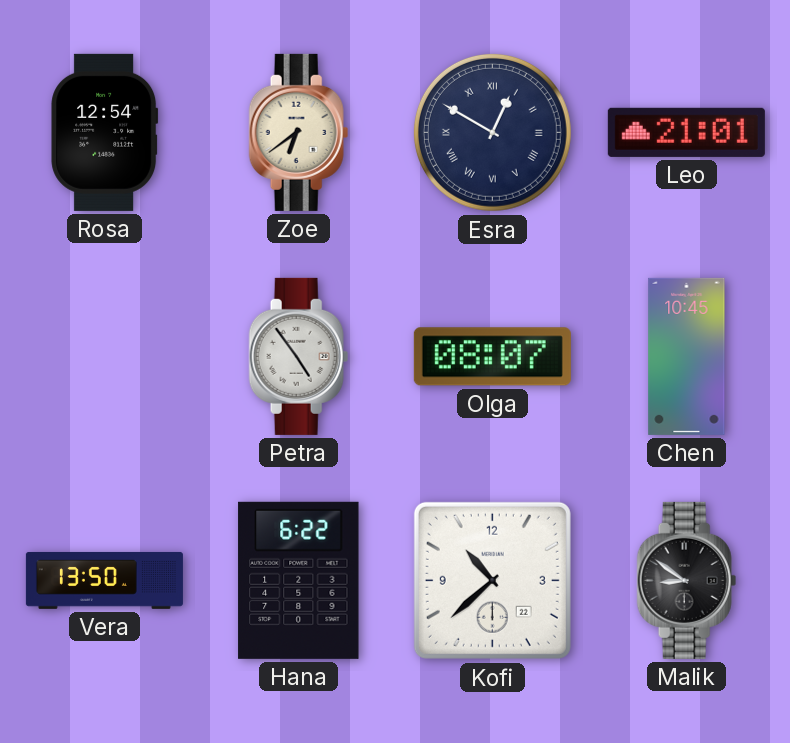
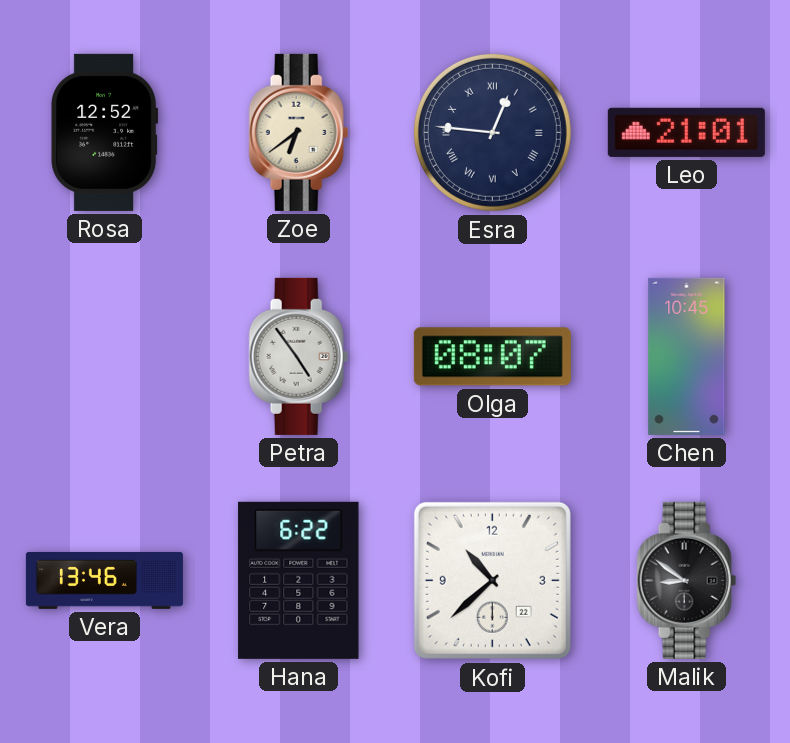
Rosa: 12:54 -> 12:52 (105, 132)
Esra: 12:50 -> 12:46 (492, 132)
Vera: 13:50 -> 13:46 (104, 580)
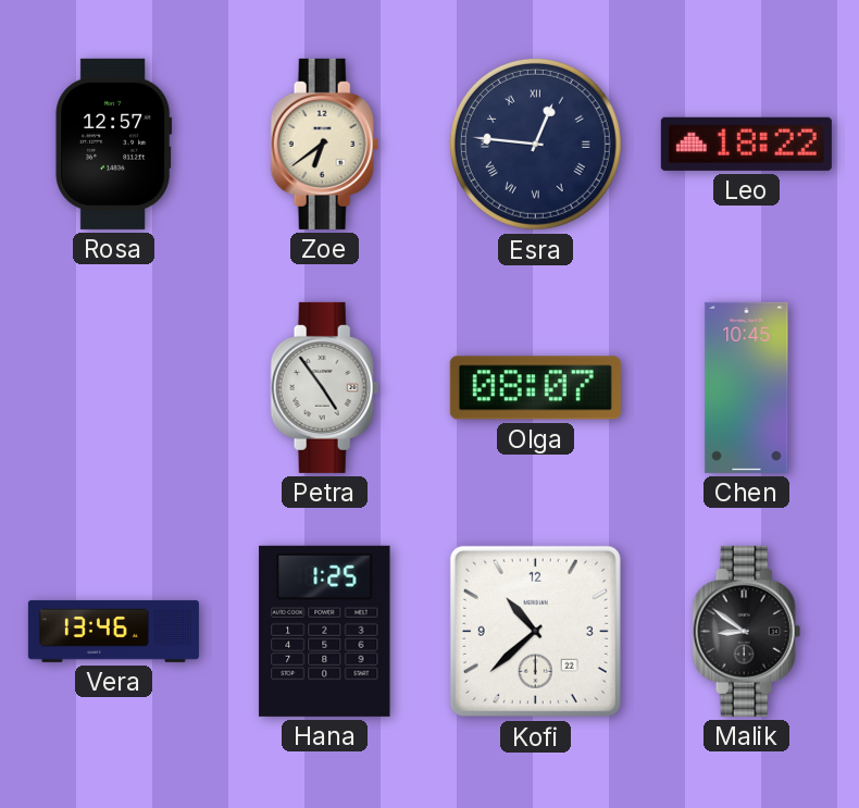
Rosa: 12:52 -> 12:57 (114, 144)
Leo: 21:01 -> 18:22 (746, 144)
Hana: 6:22 -> 1:25 (325, 631)
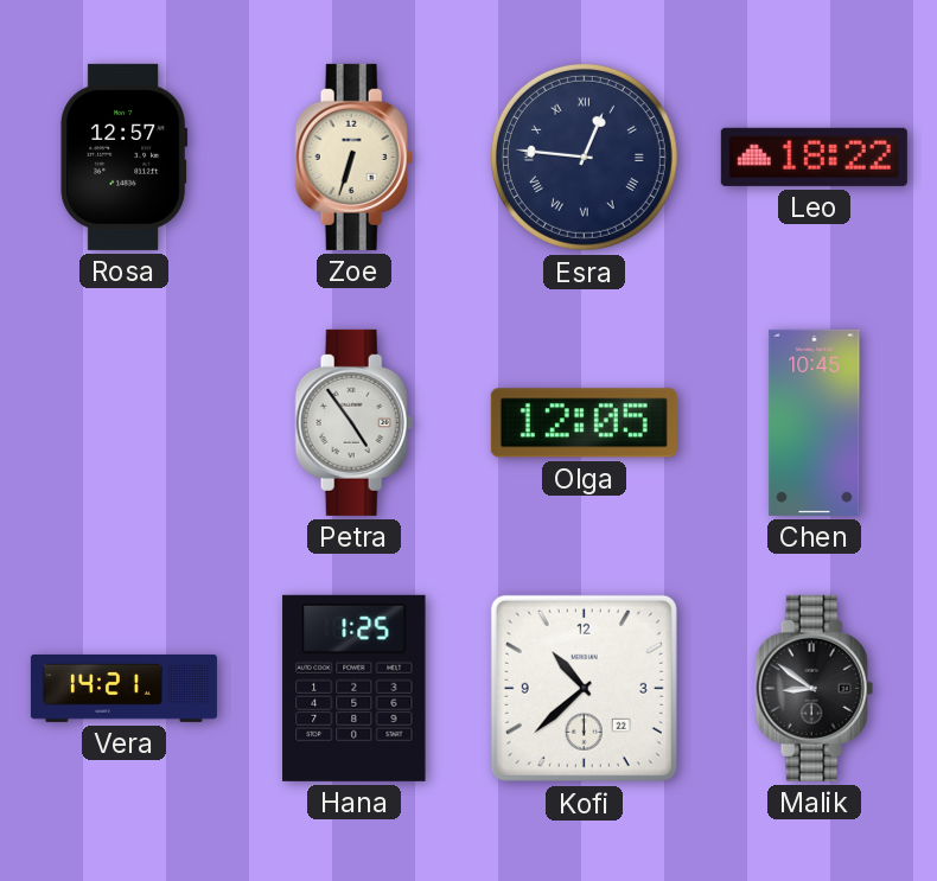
Zoe: 6:39 -> 6:33 (355, 157)
Olga: 08:07 -> 12:05 (584, 423)
Vera: 13:46 -> 14:21 (123, 688)
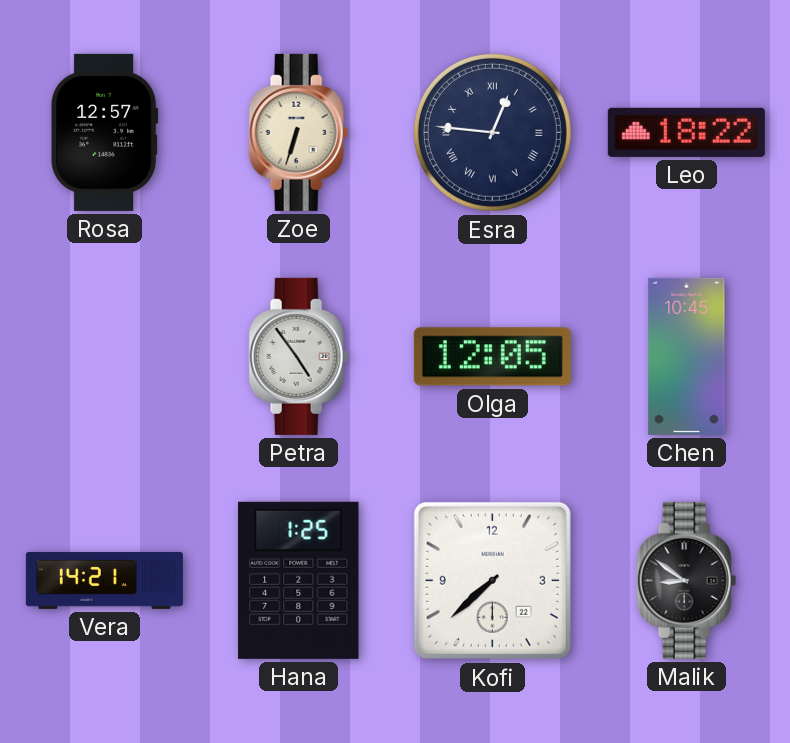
Kofi: 10:38 -> 7:38 (492, 580)
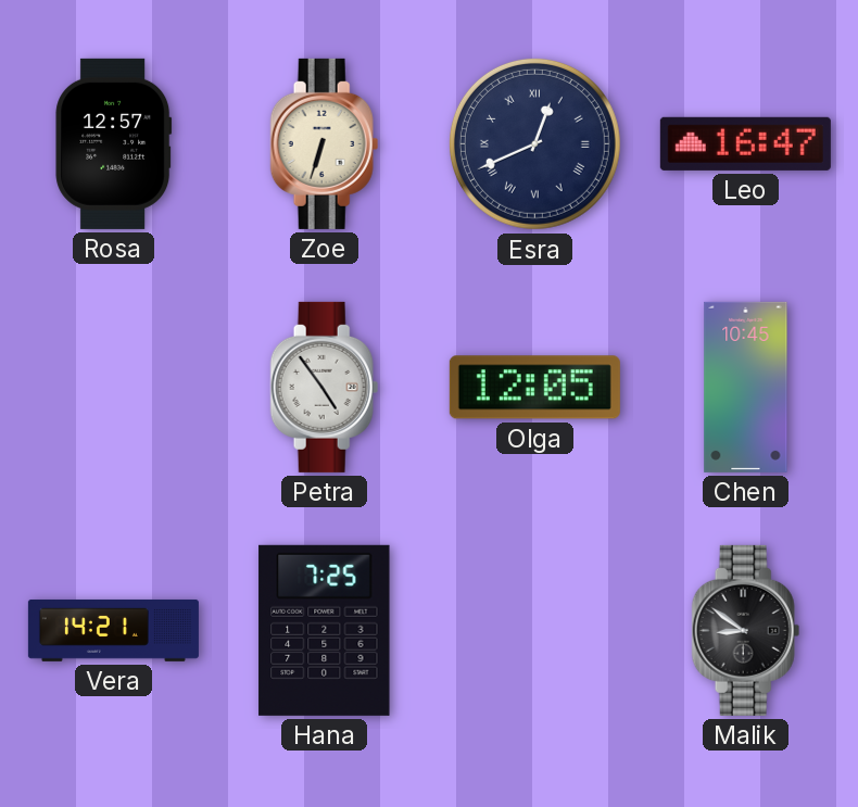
Esra: 12:46 -> 12:41 (534, 143)
Leo: 18:22 -> 16:47 (745, 143)
Hana: 1:25 -> 7:25 (325, 630)
Kofi: 7:38 -> none (492, 580)
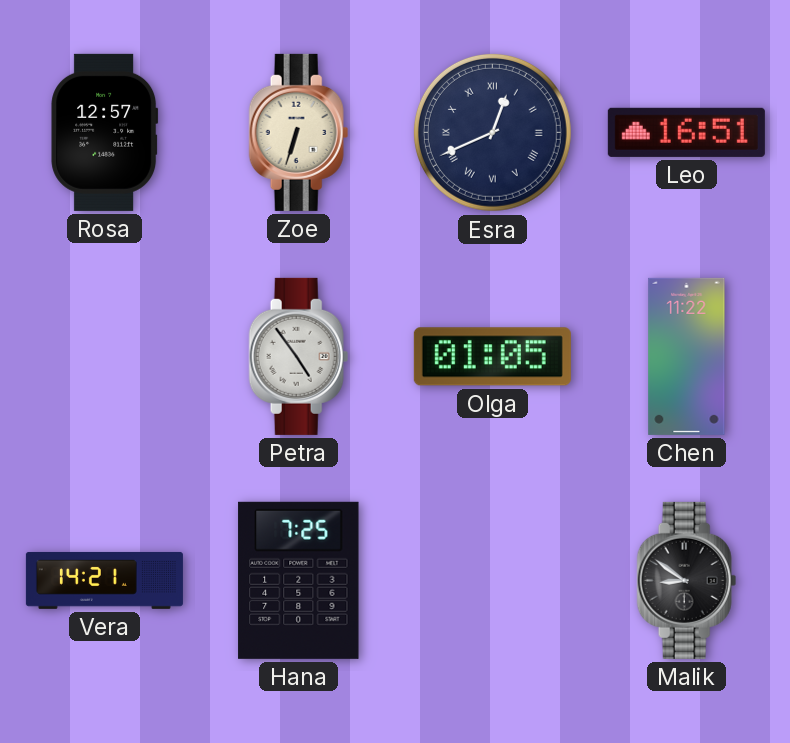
Leo: 16:47 -> 16:51 (686, 132)
Olga: 12:05 -> 01:05 (492, 357)
Chen: 10:45 -> 11:22 (687, 356)
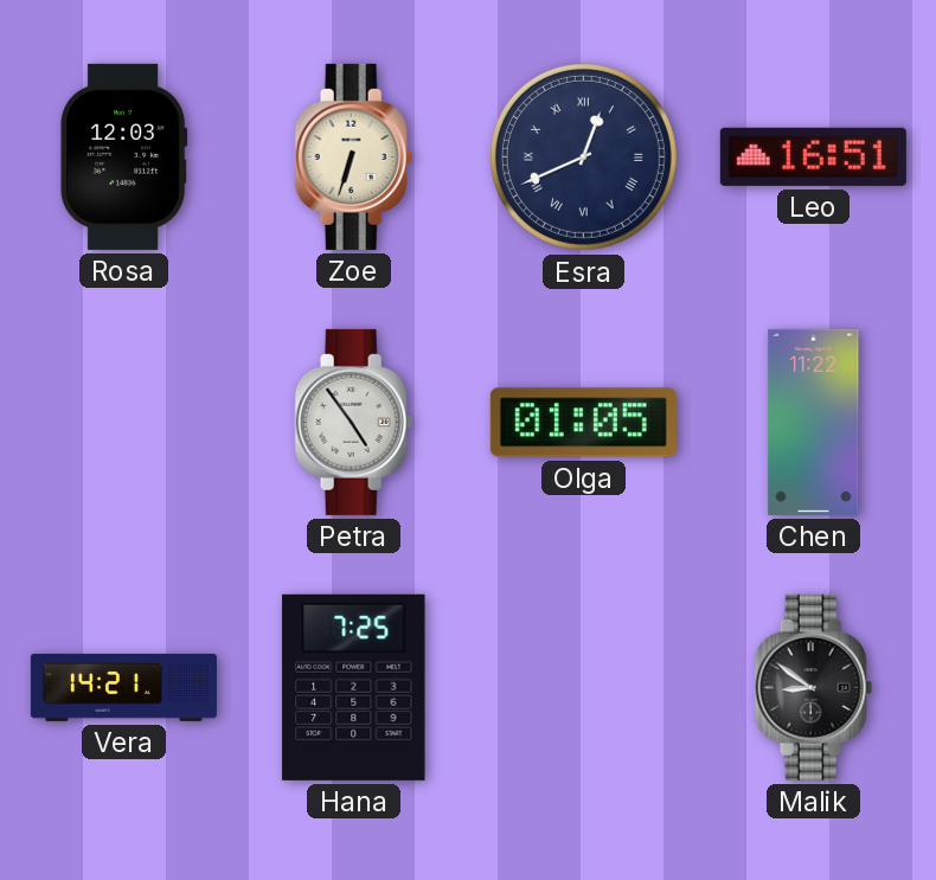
Rosa: 12:57 -> 12:03 (124, 156)
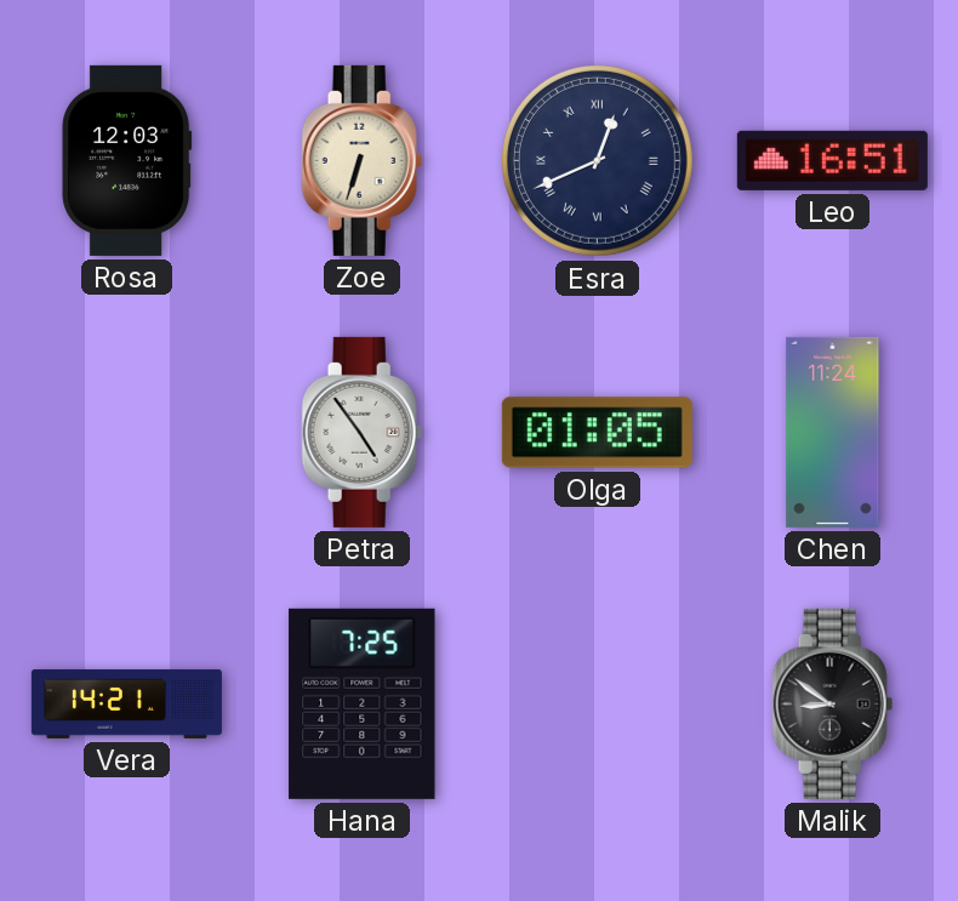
Chen: 11:22 -> 11:24 (833, 432)
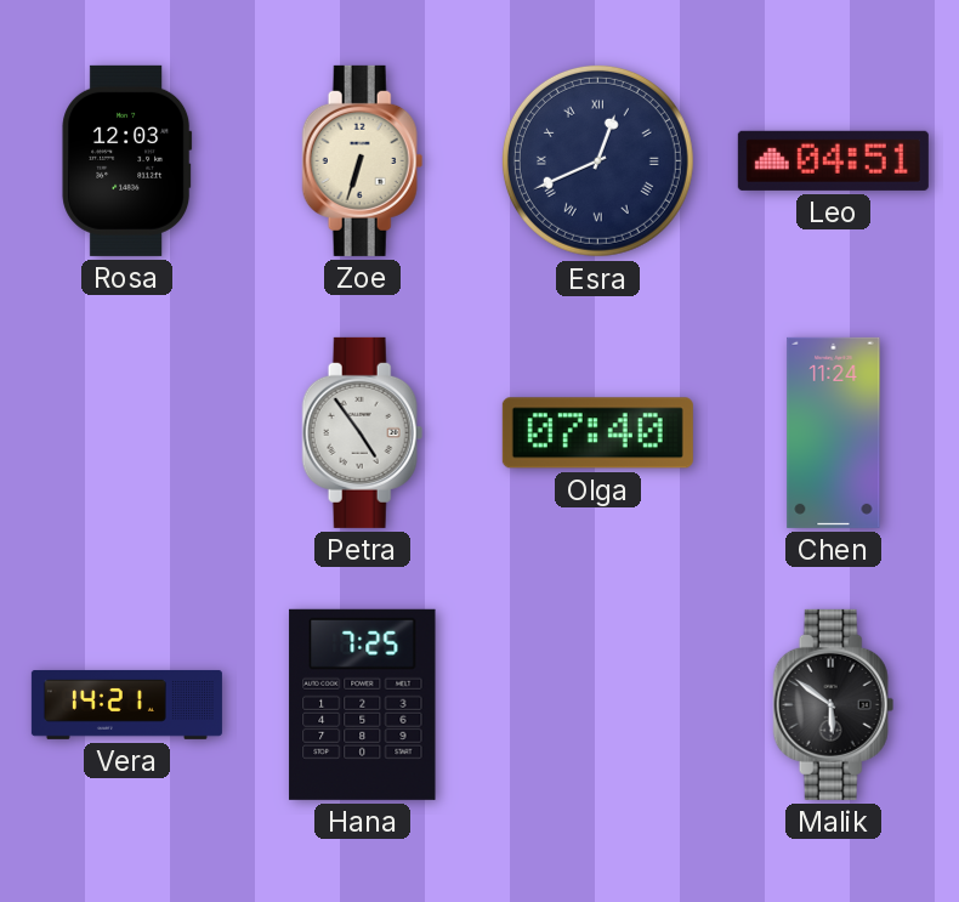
Leo: 16:51 -> 04:51 (833, 160)
Olga: 01:05 -> 07:40 (597, 433)
Malik: 8:51 -> 5:51 (834, 704)
